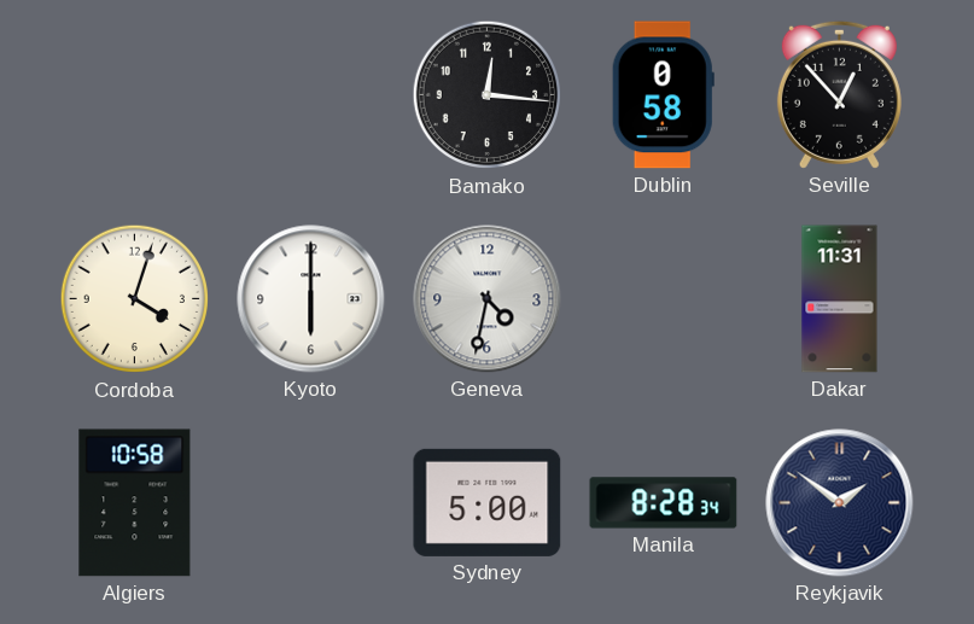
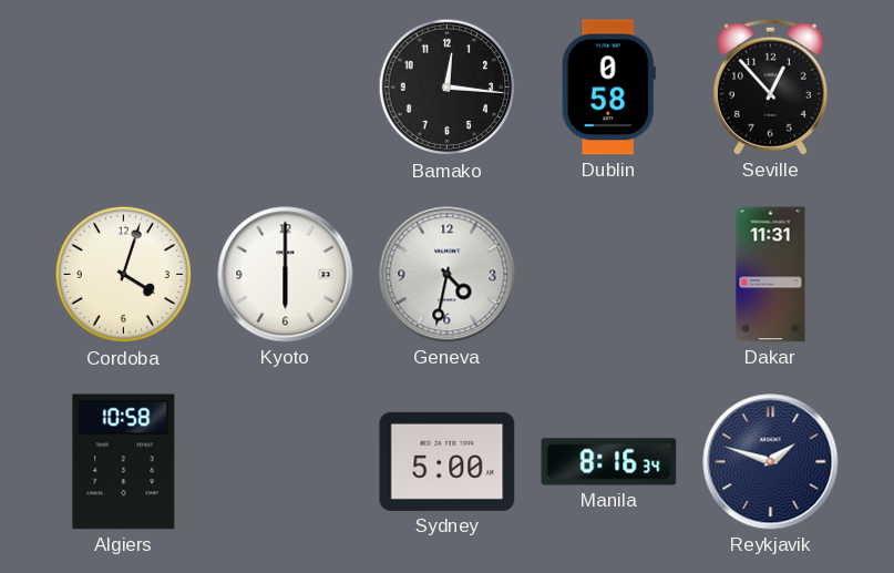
Manila: 8:28 -> 8:16 (609, 462)
Reykjavik: 1:51 -> 1:48 (771, 462)
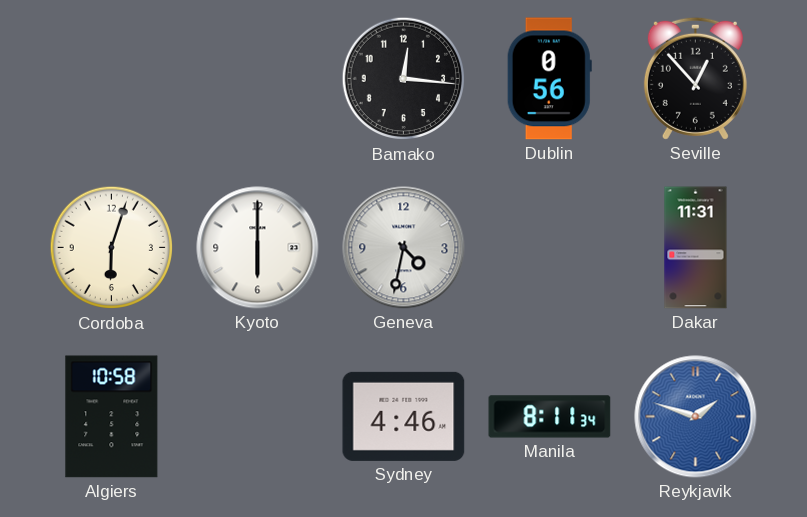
Dublin: 0:58 -> 0:56 (549, 79)
Cordoba: 4:03 -> 6:03 (112, 248)
Sydney: 5:00 -> 4:46 (404, 416)
Manila: 8:16 -> 8:11 (550, 417)
Reykjavik dial: navy -> blue (696, 417)
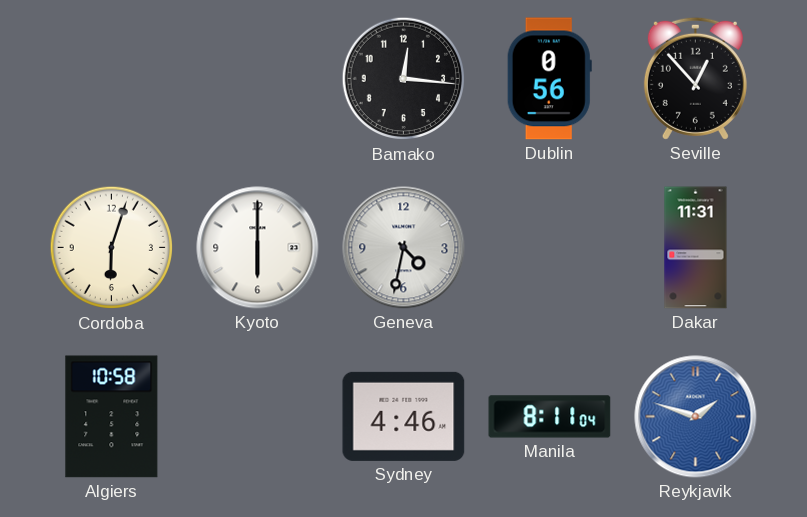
Manila: 8:11:34 -> 8:11:04 (550, 417)
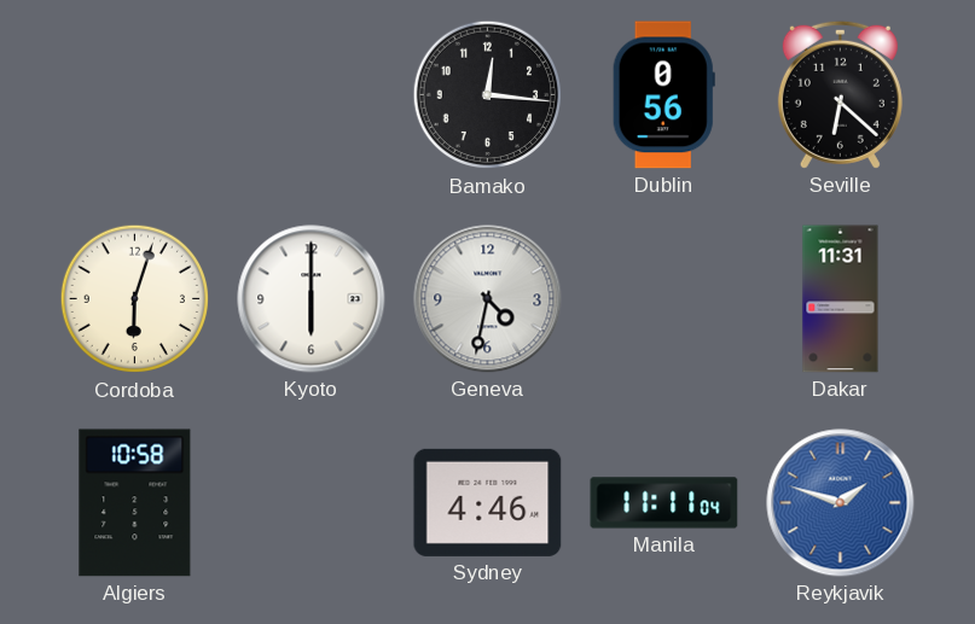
Seville: 12:53 -> 6:22 (840, 94)
Manila: 8:11 -> 11:11 (664, 503)
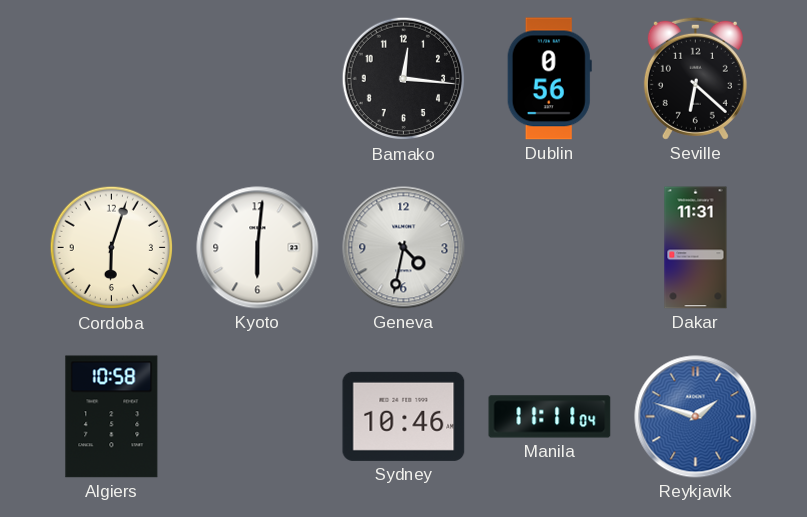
Kyoto: 6:00 -> 6:01 (258, 248)
Sydney: 4:46 -> 10:46 (404, 416)
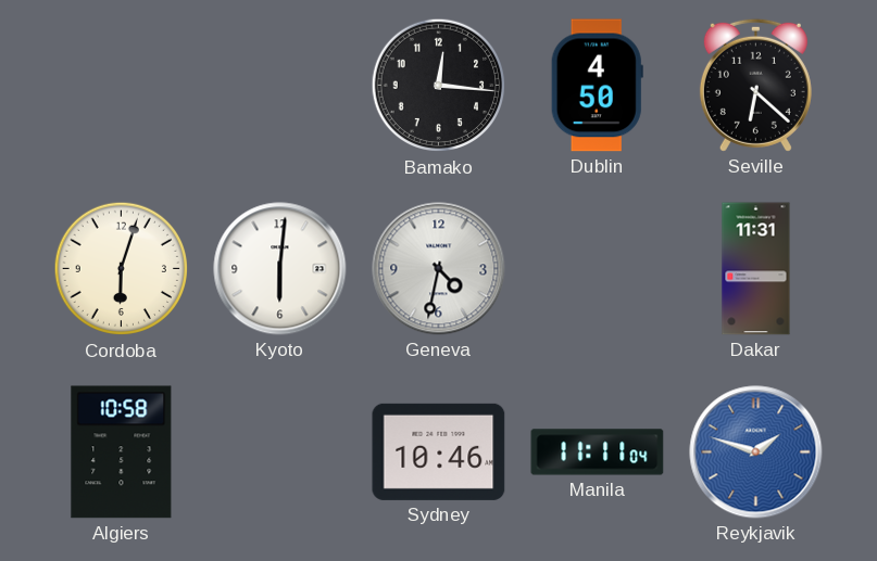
Dublin: 0:56 -> 4:50 (597, 86)
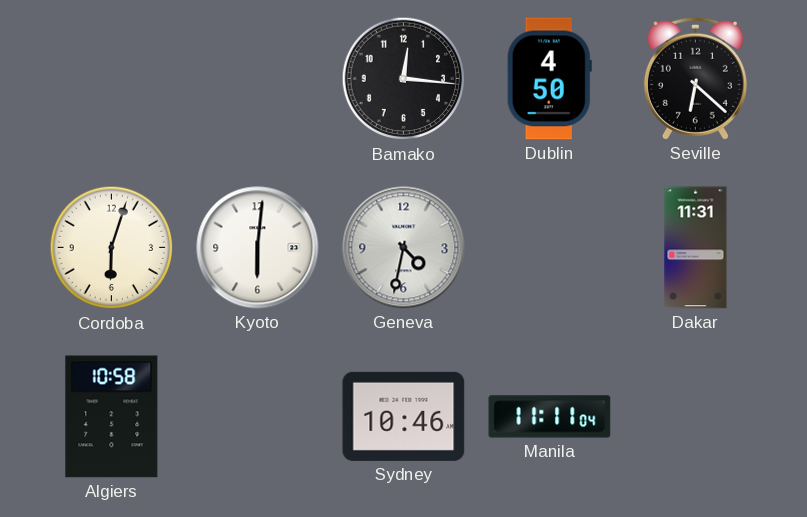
Reykjavik: 1:48 -> none (756, 452)
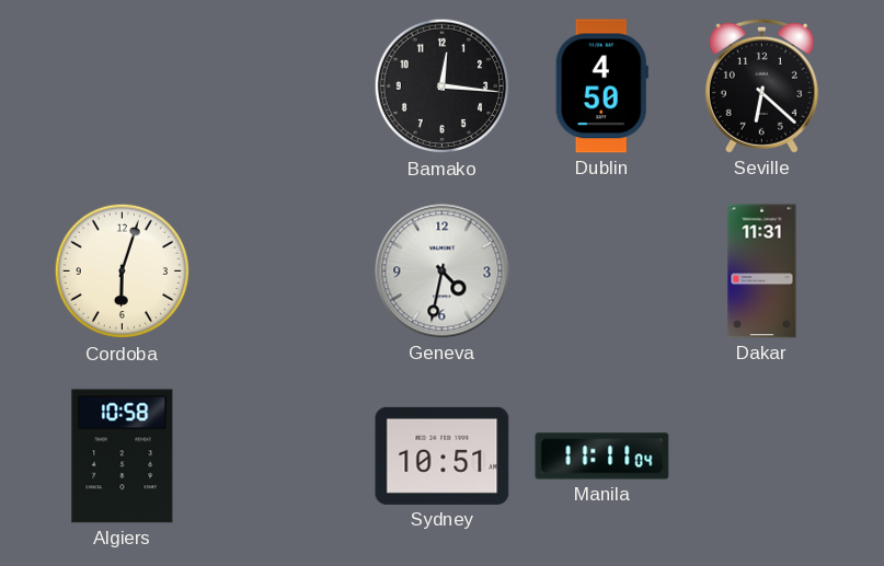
Kyoto: 6:01 -> none (258, 248)
Sydney: 10:46 -> 10:51 (443, 455)
